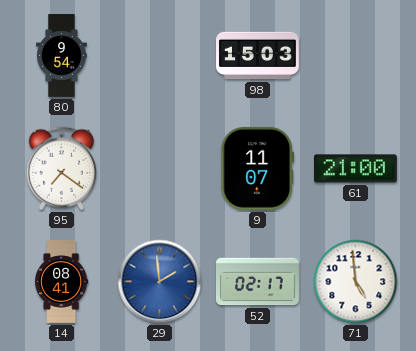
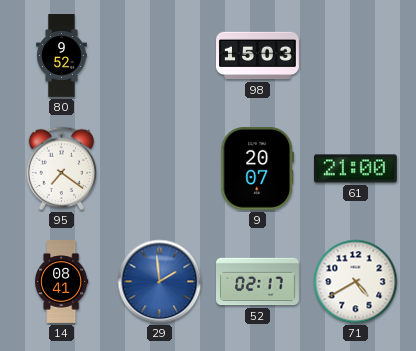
80: 9:54 -> 9:52 (62, 56)
9: 11:07 -> 20:07 (257, 168)
71: 4:59 -> 4:40 (356, 282)
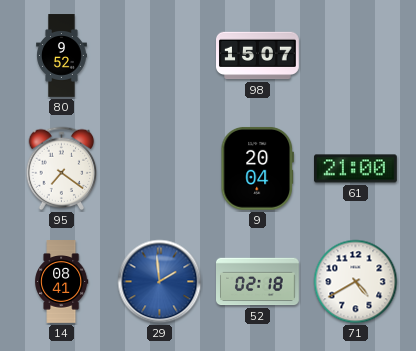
98: 15:03 -> 15:07 (258, 56)
9: 20:07 -> 20:04 (257, 168)
52: 02:17 -> 02:18 (258, 282)
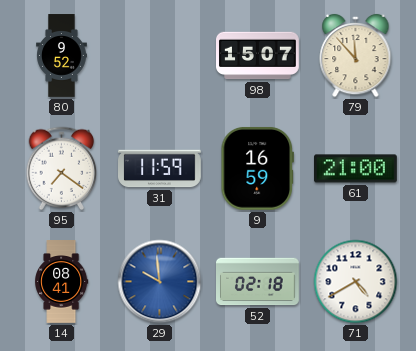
79: none -> 11:53 (356, 56)
31: none -> 11:59 (160, 169)
9: 20:04 -> 16:59 (257, 168)
29: 1:59 -> 9:59 (160, 282)
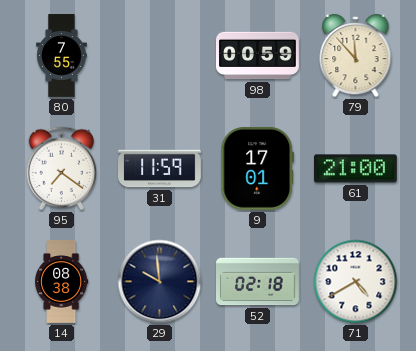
80: 9:52 -> 7:55 (62, 56)
98: 15:07 -> 00:59 (258, 56)
9: 16:59 -> 17:01 (257, 168)
14: 08:41 -> 08:38 (62, 282)
29 dial: blue -> navy (160, 282)
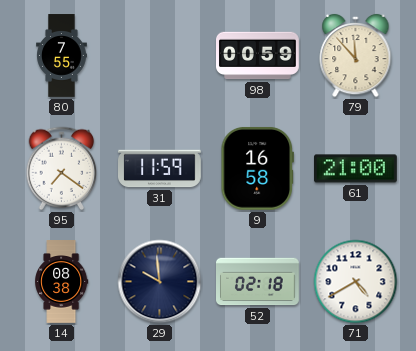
9: 17:01 -> 16:58 (257, 168)
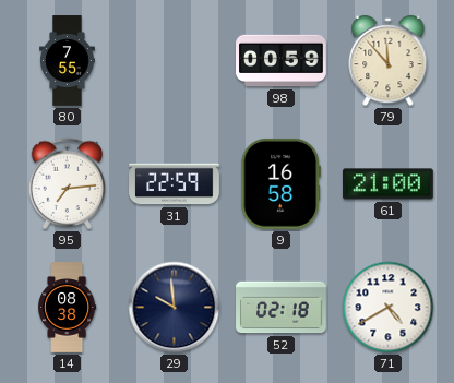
95: 7:21 -> 7:14 (68, 184)
31: 11:59 -> 22:59 (175, 184)
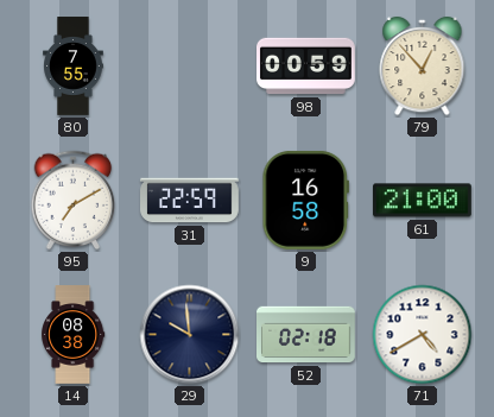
79: 11:53 -> 12:53 (423, 67)
95: 7:14 -> 7:10 (74, 201)
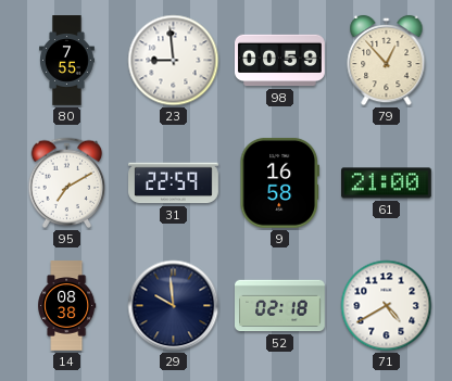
23: none -> 8:59 (174, 61)
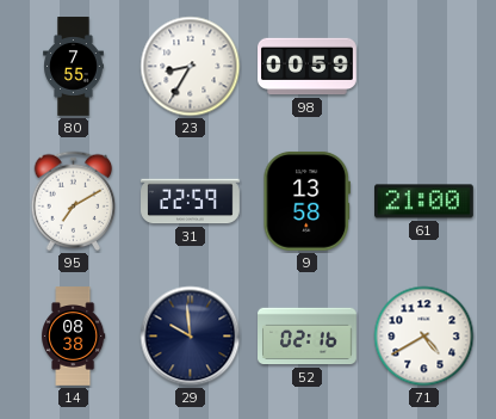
23: 8:59 -> 8:35 (191, 67)
79: 12:53 -> none (387, 61)
9: 16:58 -> 13:58 (306, 201)
52: 02:18 -> 02:16 (308, 337)
